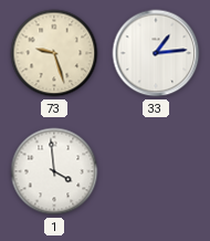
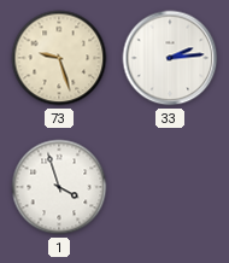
33: 1:14 -> 2:14 (170, 58)
1: 3:59 -> 3:57 (59, 187)
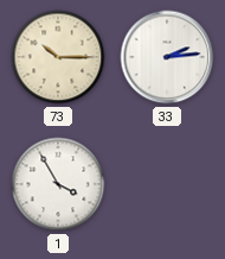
73: 9:27 -> 10:15 (58, 57)
1: 3:57 -> 3:55 (58, 184)
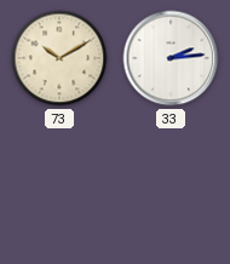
73: 10:15 -> 10:10 (59, 58)
1: 3:55 -> none (58, 184)
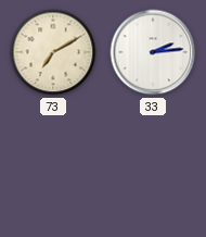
73: 10:10 -> 7:10 (53, 52)
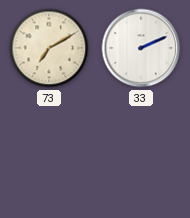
33: 2:14 -> 2:11 (141, 48)
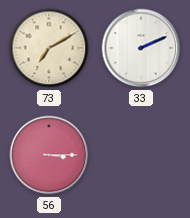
56: none -> 3:15 (49, 155)
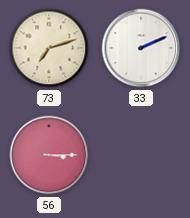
73: 7:10 -> 7:12 (49, 48)
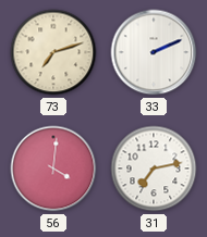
56: 3:15 -> 4:01 (53, 169)
31: none -> 7:13 (154, 169)
